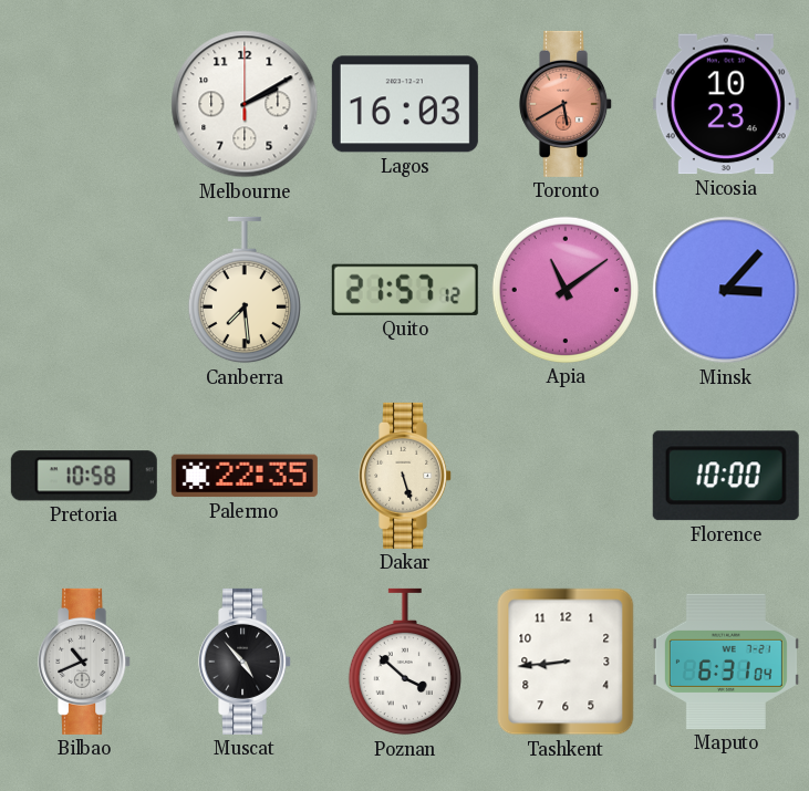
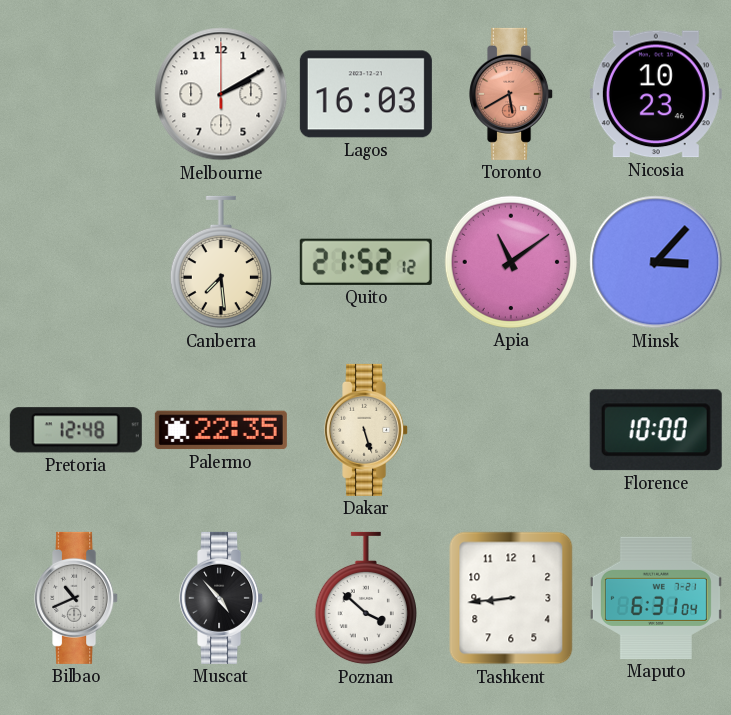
Quito: 21:57 -> 21:52 (366, 262)
Pretoria: 10:58 -> 12:48 (76, 430)
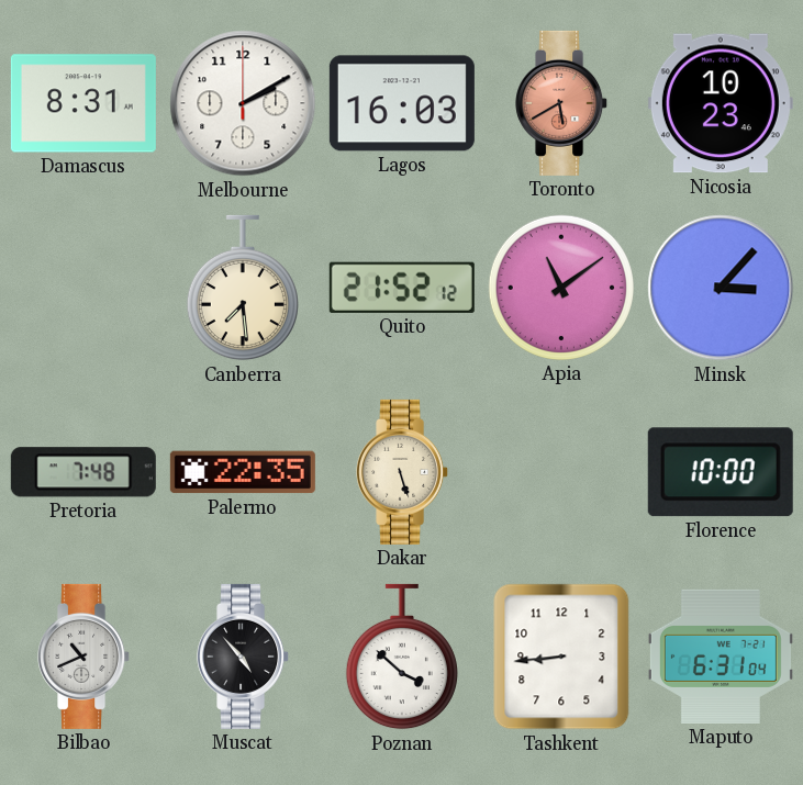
Damascus: none -> 8:31 (83, 103)
Pretoria: 12:48 -> 7:48 (83, 472)
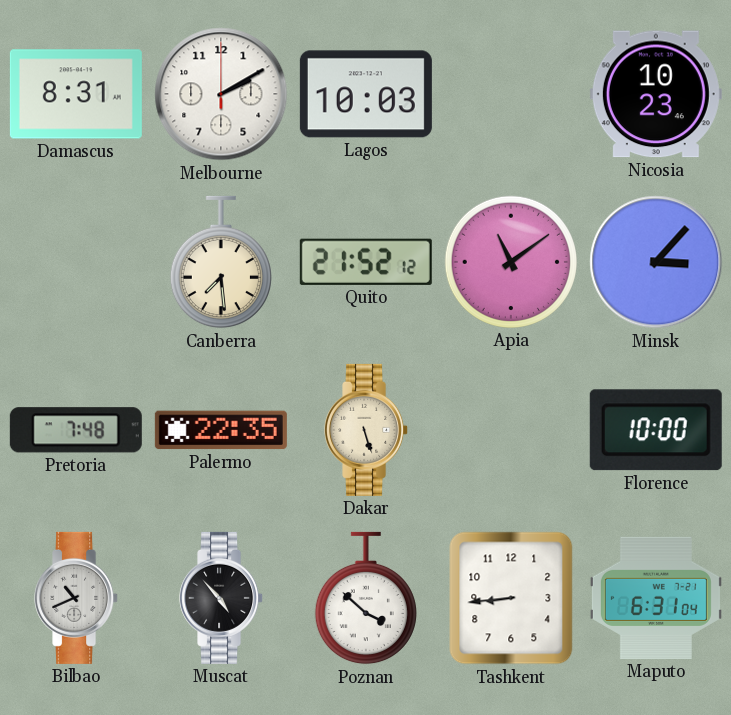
Lagos: 16:03 -> 10:03 (366, 94)
Toronto: 5:40 -> none (562, 103)
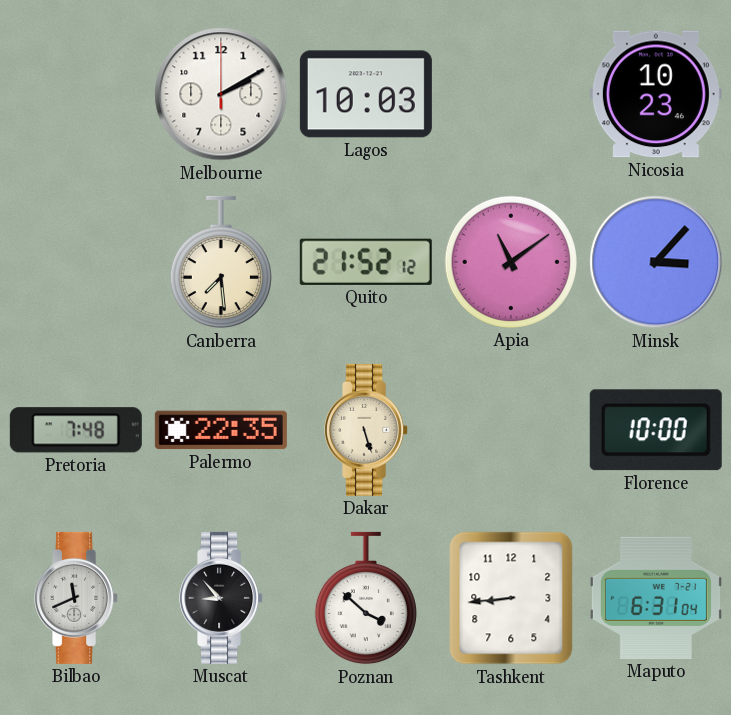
Damascus: 8:31 -> none (76, 94)
Bilbao: 10:41 -> 11:41 (77, 598)
Muscat: 4:53 -> 8:53 (222, 598)
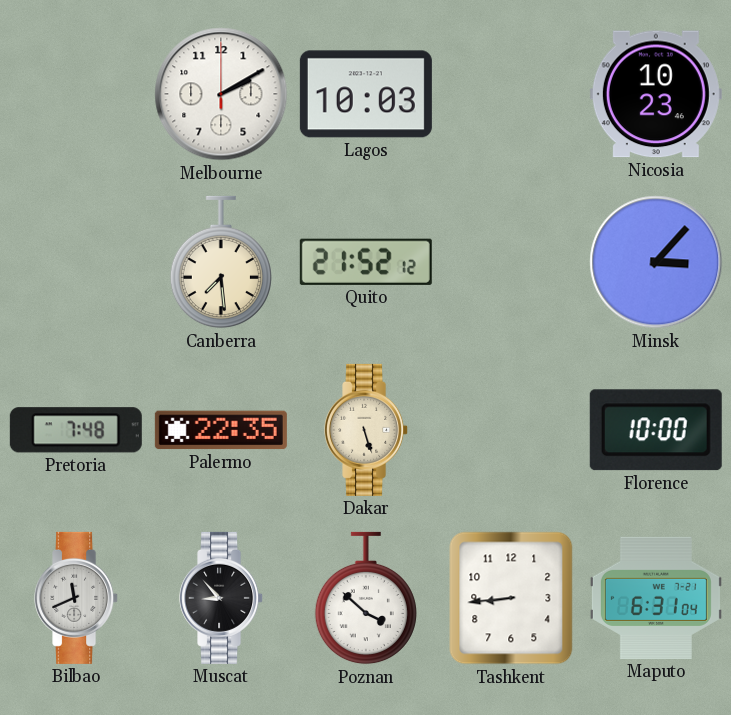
Apia: 11:09 -> none (511, 262)
